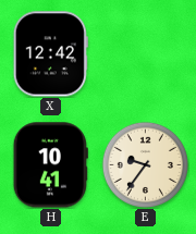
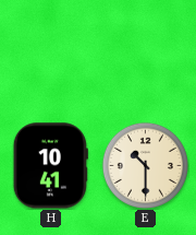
X: 12:42 -> none (50, 54)
E: 9:36 -> 10:30 (145, 165)
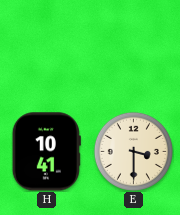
E: 10:30 -> 3:30 (133, 151)
